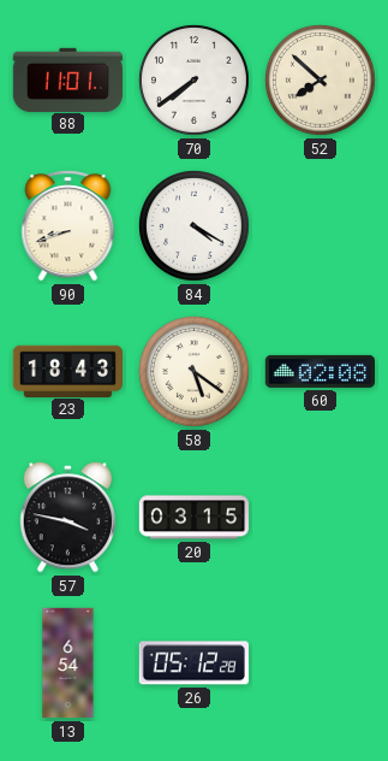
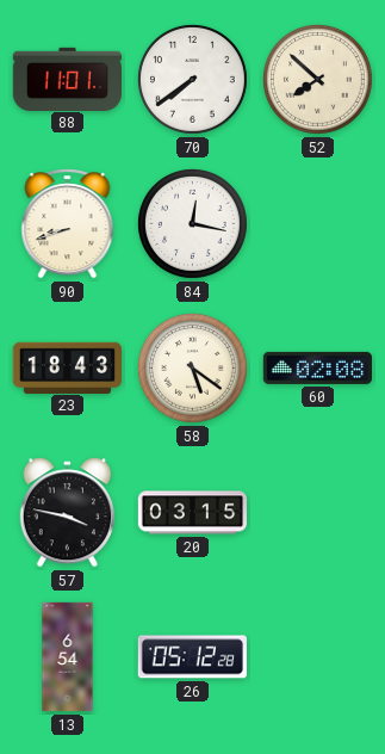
84: 4:20 -> 12:17 (192, 223)
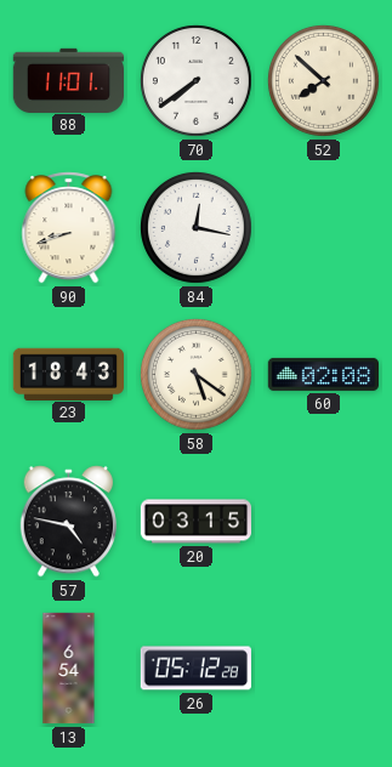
57: 3:47 -> 4:47 (69, 522)
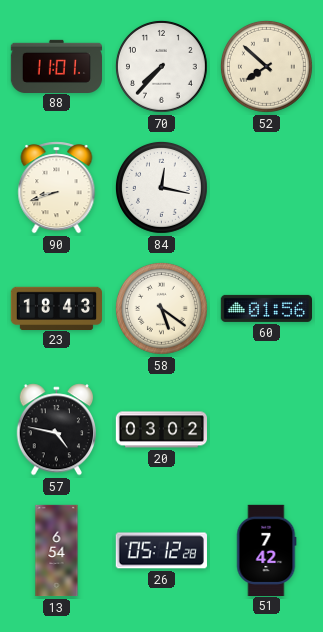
70: 7:39 -> 7:37 (161, 66)
60: 02:08 -> 01:56 (266, 308)
20: 03:15 -> 03:02 (161, 430)
51: none -> 7:42 (267, 550)
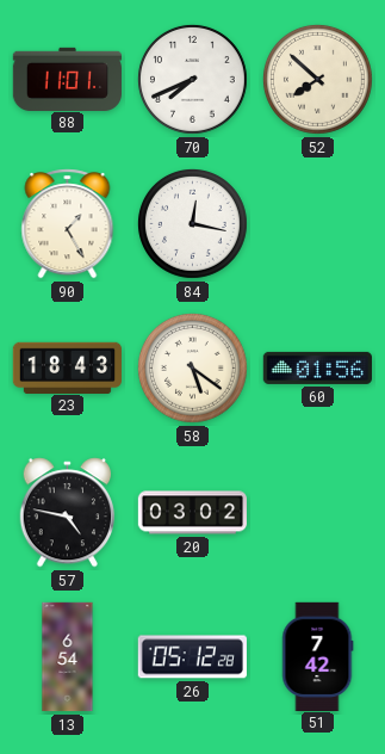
70: 7:37 -> 7:41 (192, 79)
90: 8:42 -> 1:25 (68, 224)
